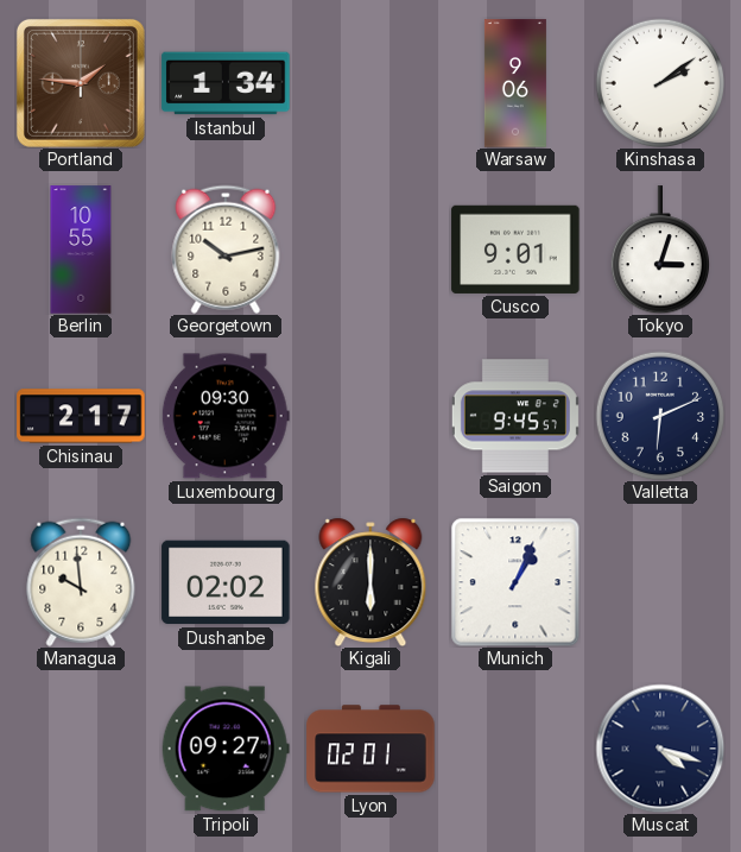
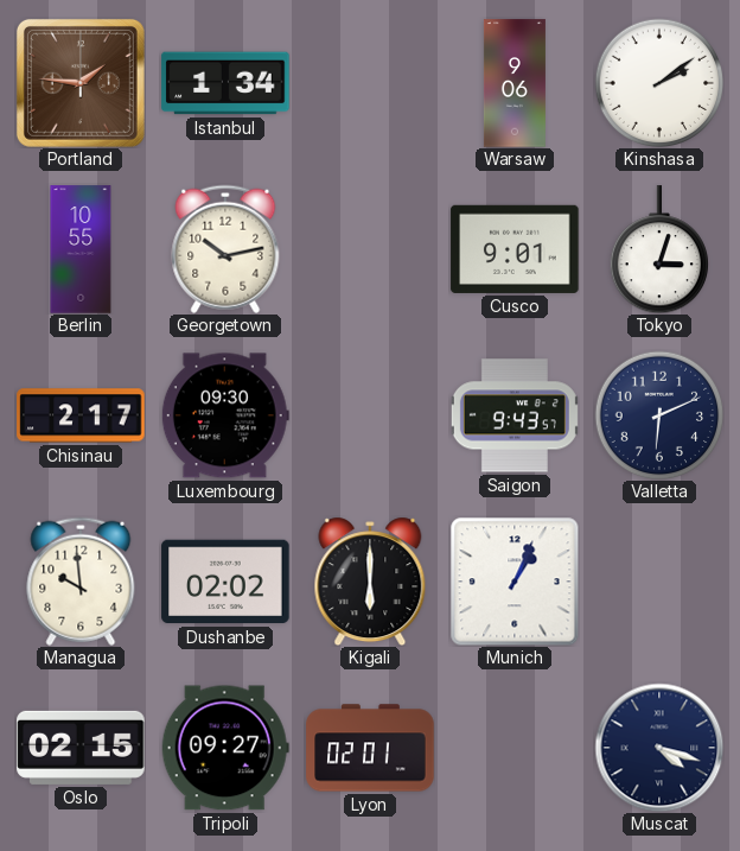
Saigon: 9:45 -> 9:43 (515, 415)
Oslo: none -> 02:15 (81, 748)
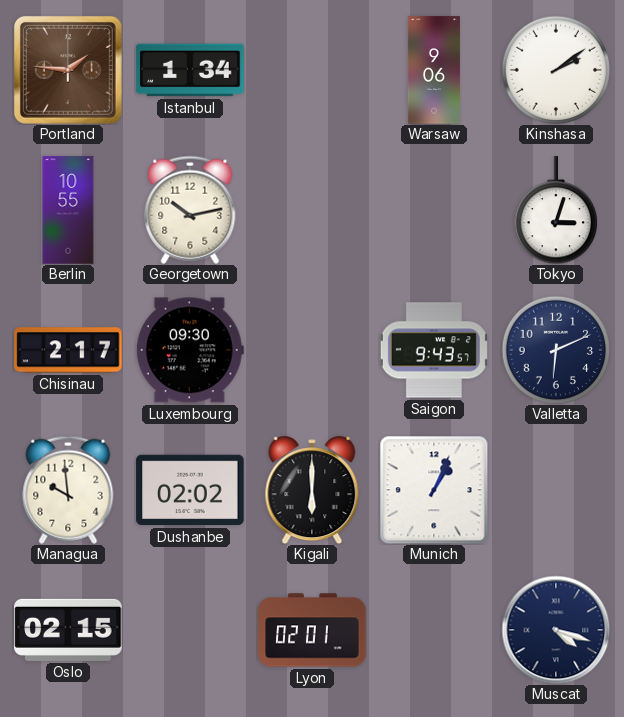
Cusco: 9:01 -> none (515, 249)
Tripoli: 09:27 -> none (225, 748)
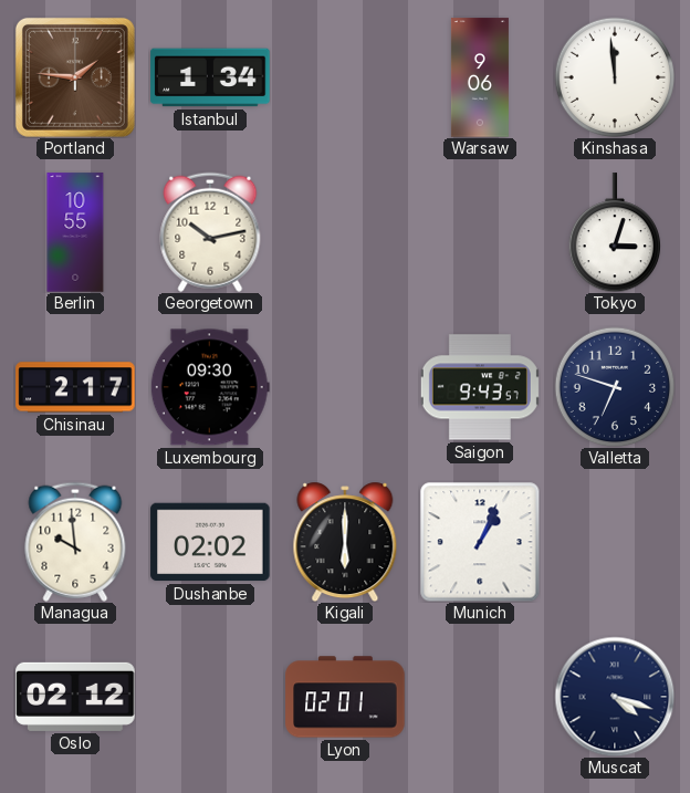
Kinshasa: 2:09 -> 11:59 (615, 77)
Valletta: 6:11 -> 6:48 (615, 387)
Oslo: 02:15 -> 02:12 (75, 697)
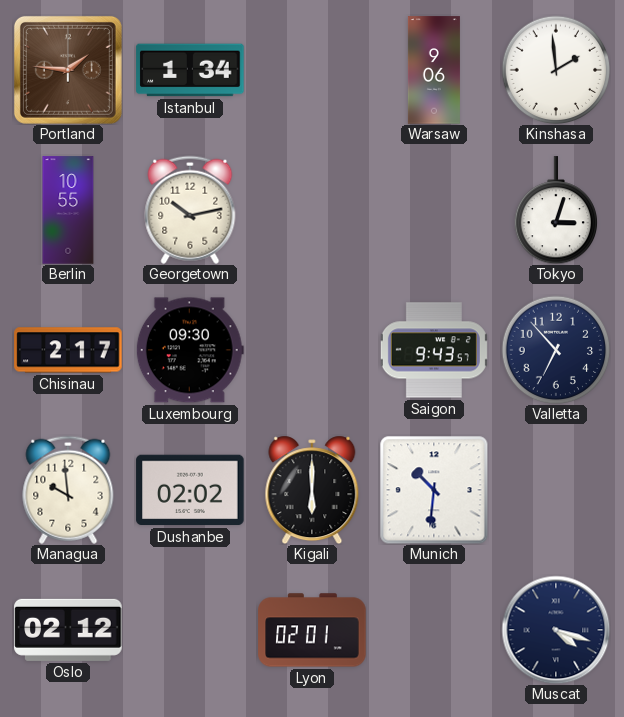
Kinshasa: 11:59 -> 1:59 (556, 70)
Valletta: 6:48 -> 6:53 (556, 350)
Munich: 1:04 -> 10:31 (434, 490)
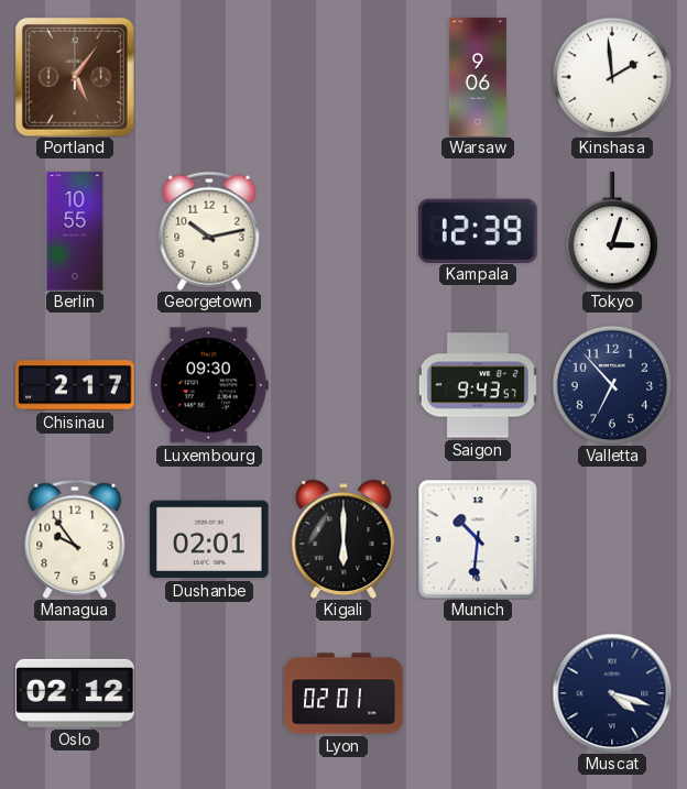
Portland: 1:46 -> 5:06 (75, 77)
Istanbul: 1:34 -> none (190, 70)
Kampala: none -> 12:39 (478, 230)
Managua: 9:59 -> 9:54 (75, 539)
Dushanbe: 02:02 -> 02:01 (209, 539)
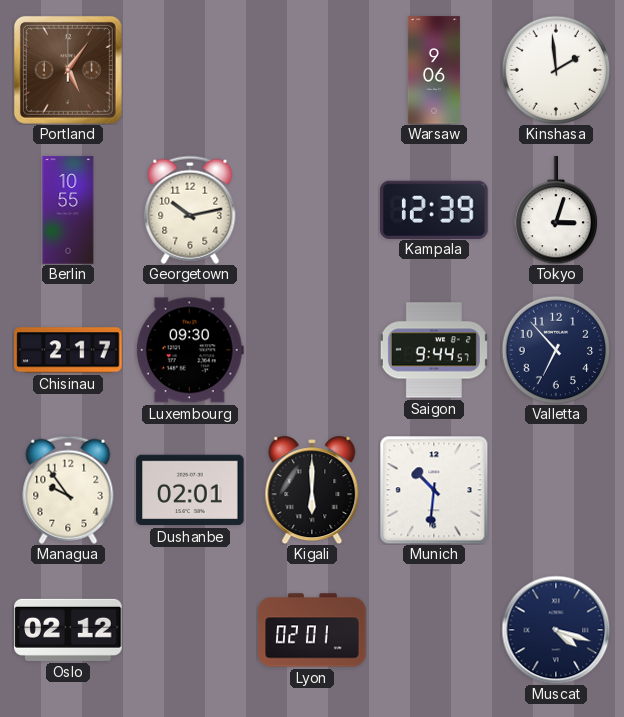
Saigon: 9:43 -> 9:44 (434, 350)
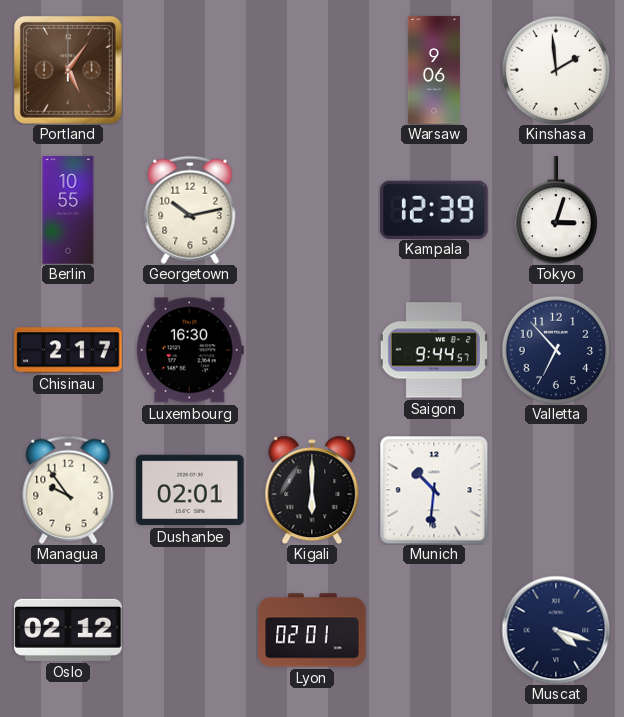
Luxembourg: 09:30 -> 16:30 (190, 350)
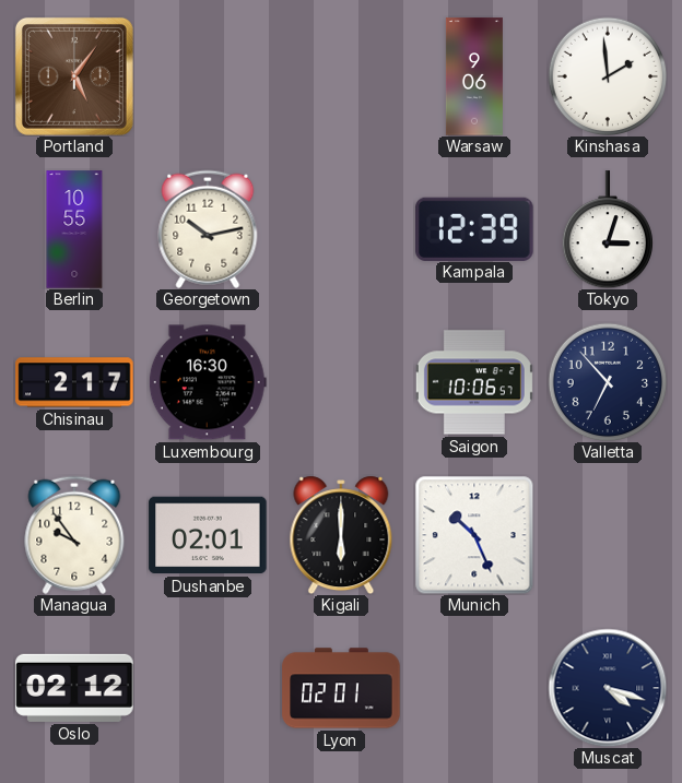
Saigon: 9:44 -> 10:06 (474, 382)
Munich: 10:31 -> 10:26 (474, 535)
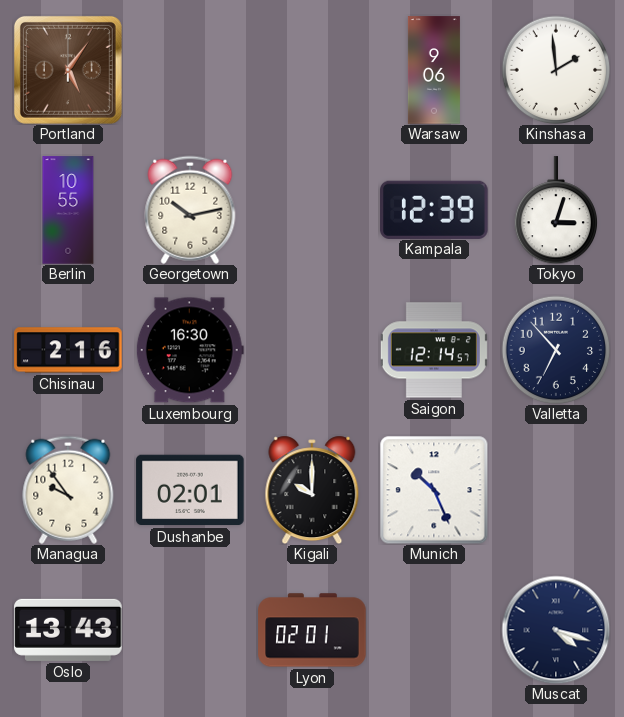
Chisinau: 2:17 -> 2:16 (68, 350)
Saigon: 10:06 -> 12:14 (434, 350)
Kigali: 6:00 -> 10:00 (312, 490)
Oslo: 02:12 -> 13:43 (68, 630)
